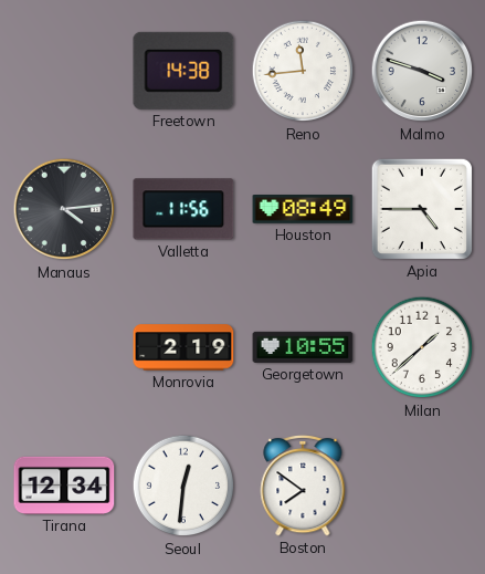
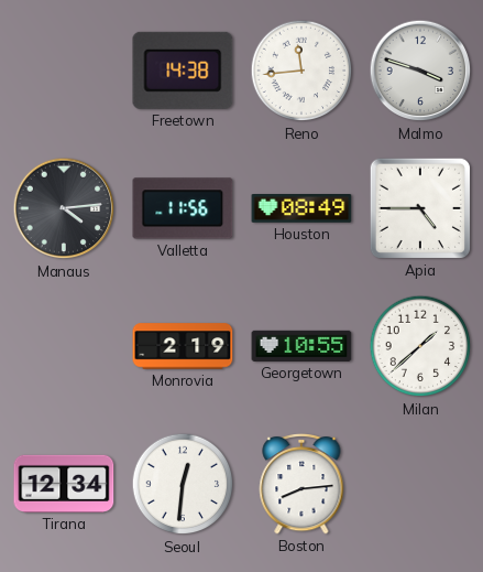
Boston: 7:51 -> 8:14 (301, 484)
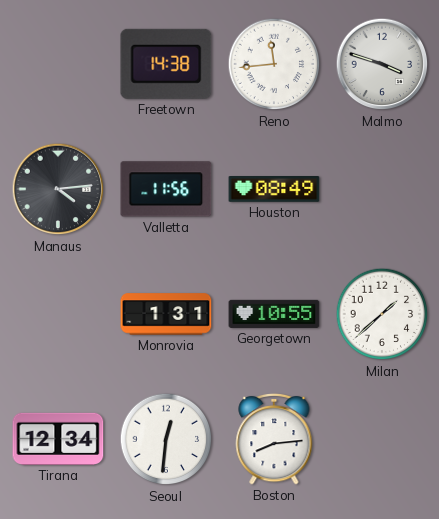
Apia: 4:45 -> none (420, 208)
Monrovia: 2:19 -> 1:31 (166, 314)
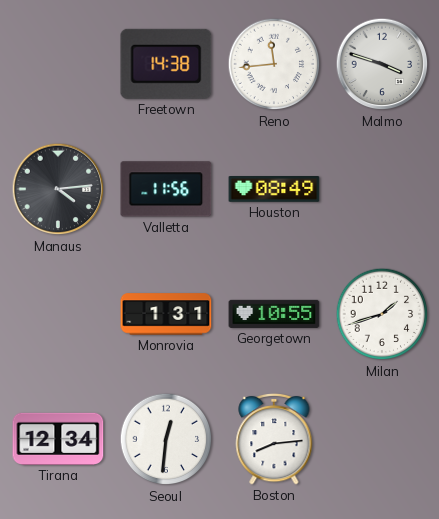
Milan: 1:38 -> 1:42 (382, 314)
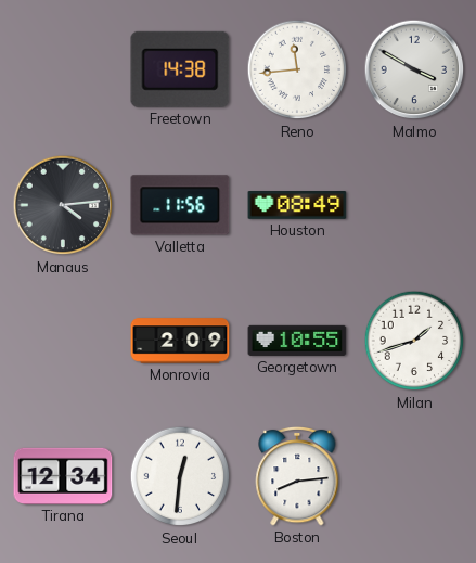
Malmo: 3:48 -> 3:50 (414, 69)
Monrovia: 1:31 -> 2:09 (180, 341)
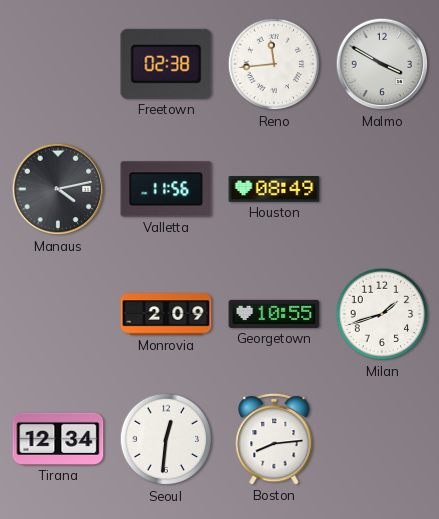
Freetown: 14:38 -> 02:38 (166, 64)
Manaus: 4:14 -> 4:13 (58, 189)
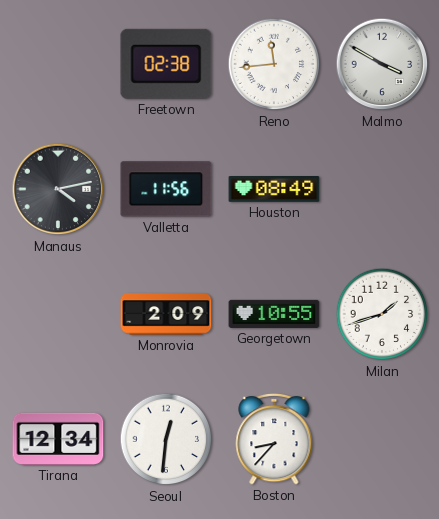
Boston: 8:14 -> 8:37 (274, 439)
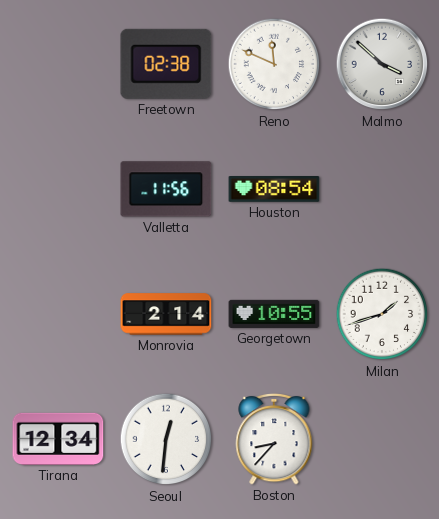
Reno: 11:44 -> 11:49 (274, 64)
Malmo: 3:50 -> 3:52 (382, 64)
Manaus: 4:13 -> none (58, 189)
Houston: 08:49 -> 08:54 (274, 189)
Monrovia: 2:09 -> 2:14 (166, 314)
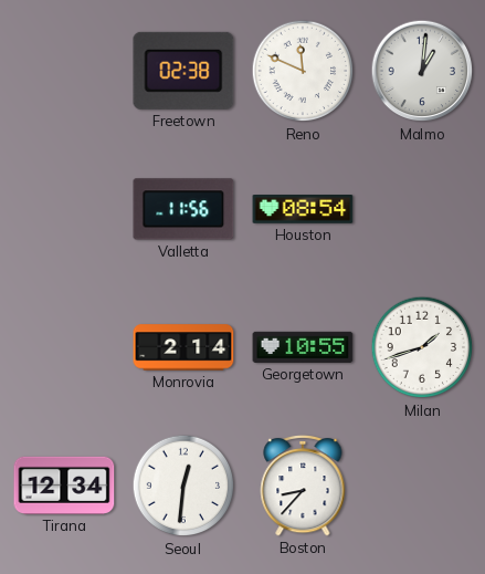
Malmo: 3:52 -> 1:01 (422, 71)
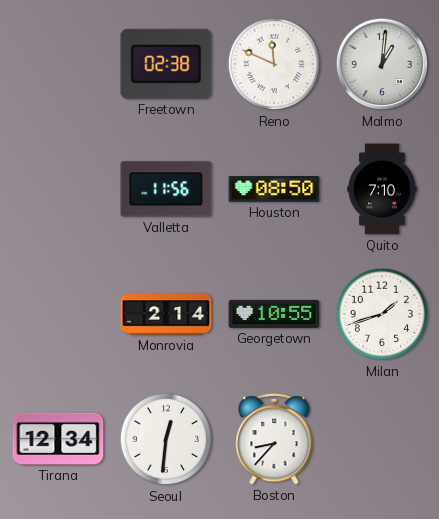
Houston: 08:54 -> 08:50 (274, 189)
Quito: none -> 7:10 (382, 189)
